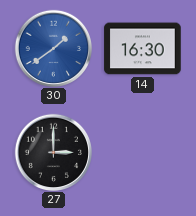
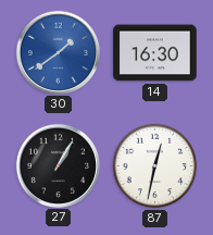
27: 3:00 -> 1:05 (58, 165)
87: none -> 12:32 (155, 166)
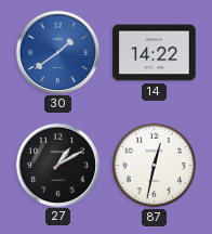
14: 16:30 -> 14:22 (155, 53)
27: 1:05 -> 1:10 (57, 165)
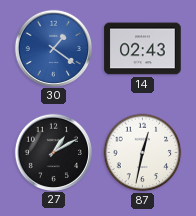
30: 1:39 -> 1:21 (53, 48)
14: 14:22 -> 02:43 (143, 49)
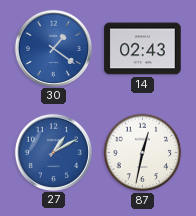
27 dial: black -> blue (53, 152)
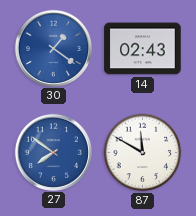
27: 1:10 -> 7:51 (53, 152)
87: 12:32 -> 11:50 (143, 153)
